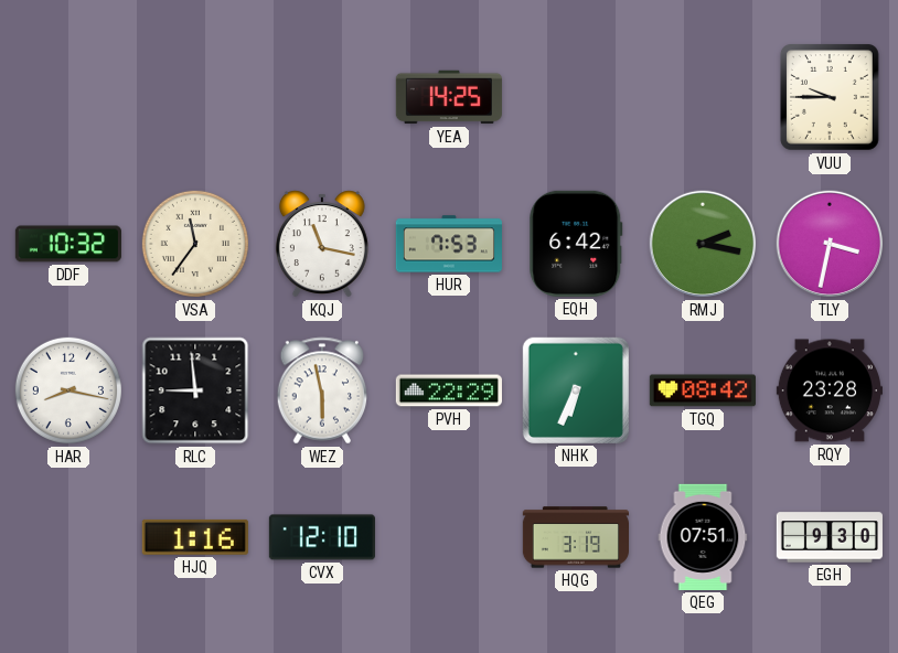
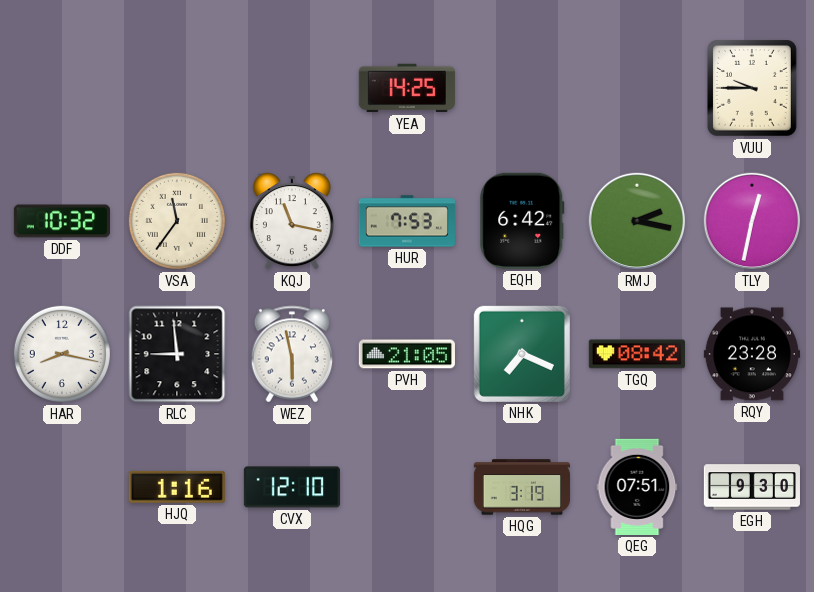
TLY: 3:32 -> 12:32 (752, 221)
PVH: 22:29 -> 21:05 (407, 354)
NHK: 6:34 -> 7:19 (522, 354)
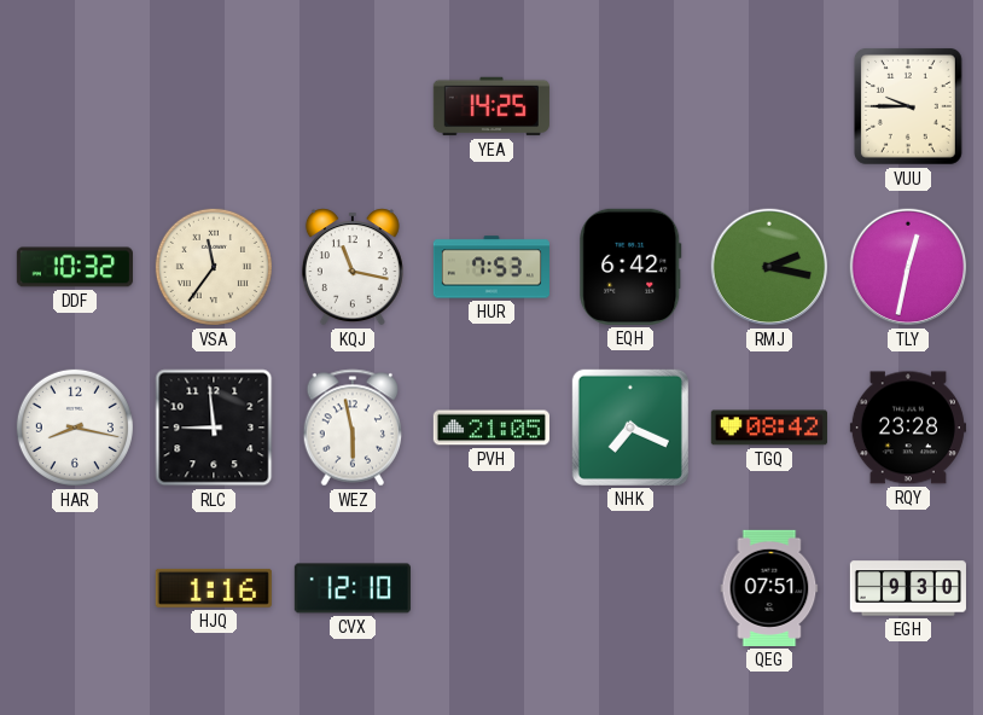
HQG: 3:19 -> none (521, 487)
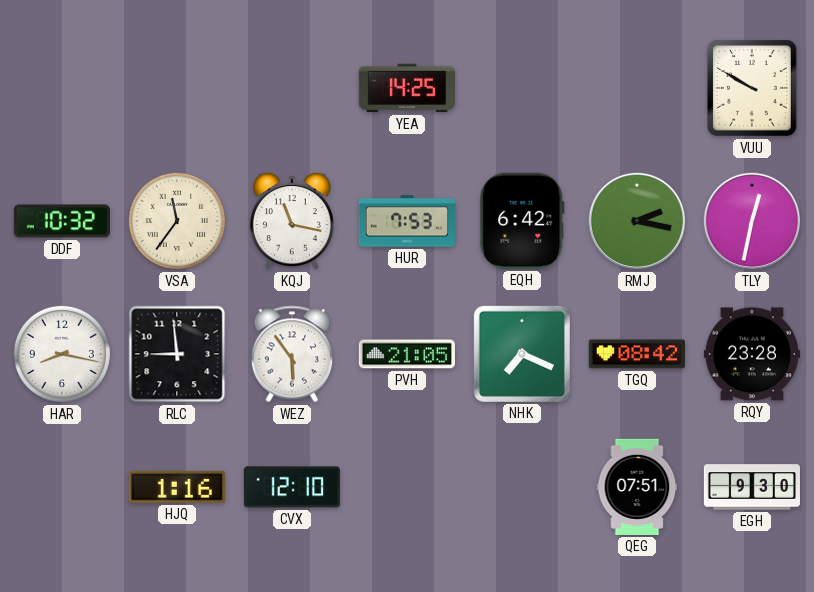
VUU: 9:45 -> 9:50 (752, 89)
WEZ: 5:58 -> 5:54 (292, 354)
